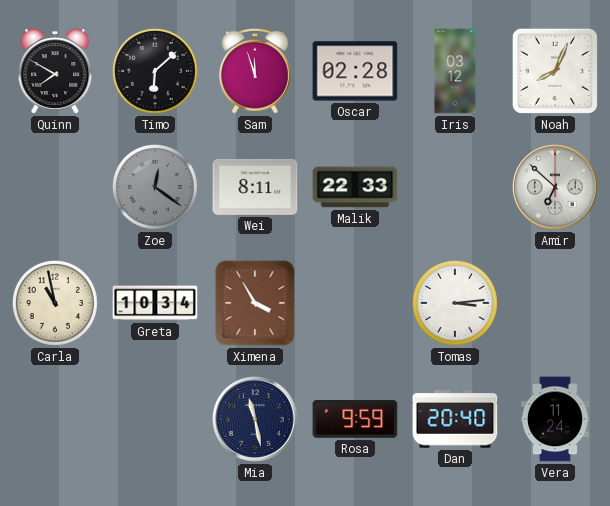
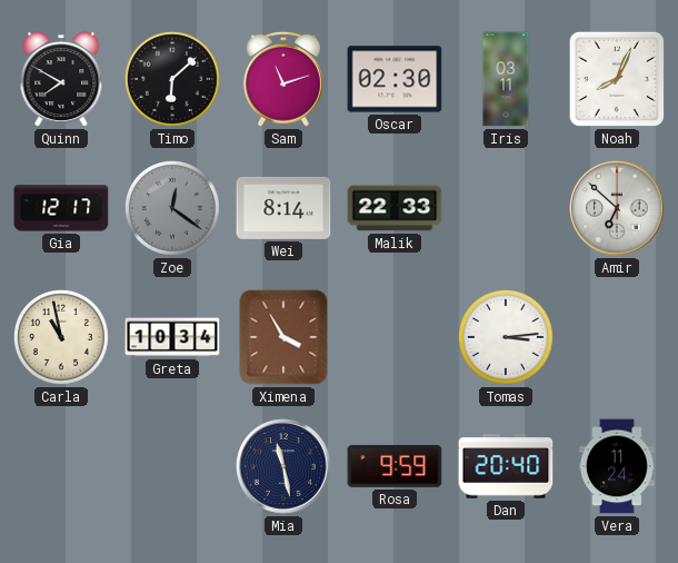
Sam: 11:57 -> 11:12 (283, 79)
Oscar: 02:28 -> 02:30 (395, 79)
Iris: 03:12 -> 03:11 (506, 79)
Gia: none -> 12:17 (61, 208)
Wei: 8:11 -> 8:14 (283, 208)
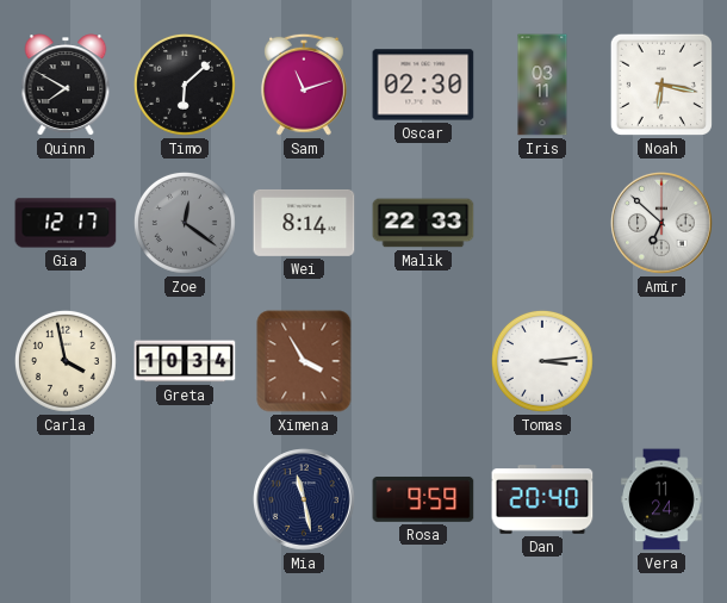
Noah: 8:04 -> 6:17 (661, 85)
Carla: 10:58 -> 3:58 (66, 361)
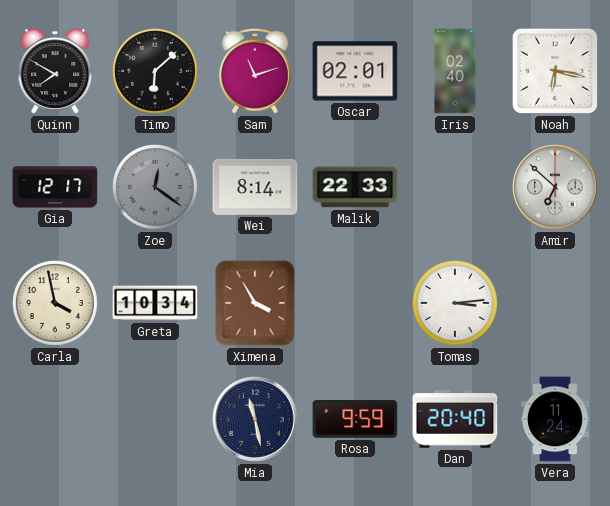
Oscar: 02:30 -> 02:01 (355, 71)
Iris: 03:11 -> 02:40 (455, 71)
